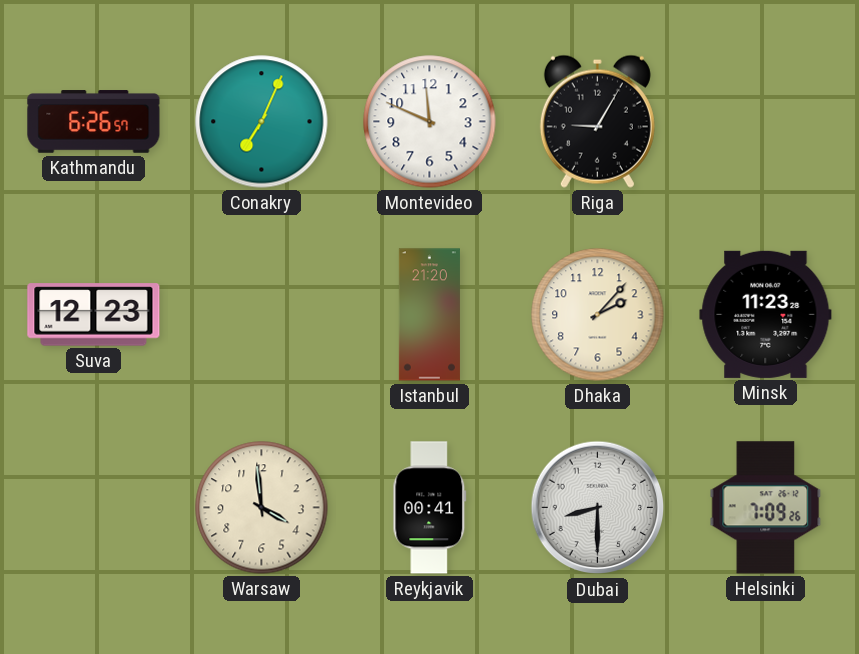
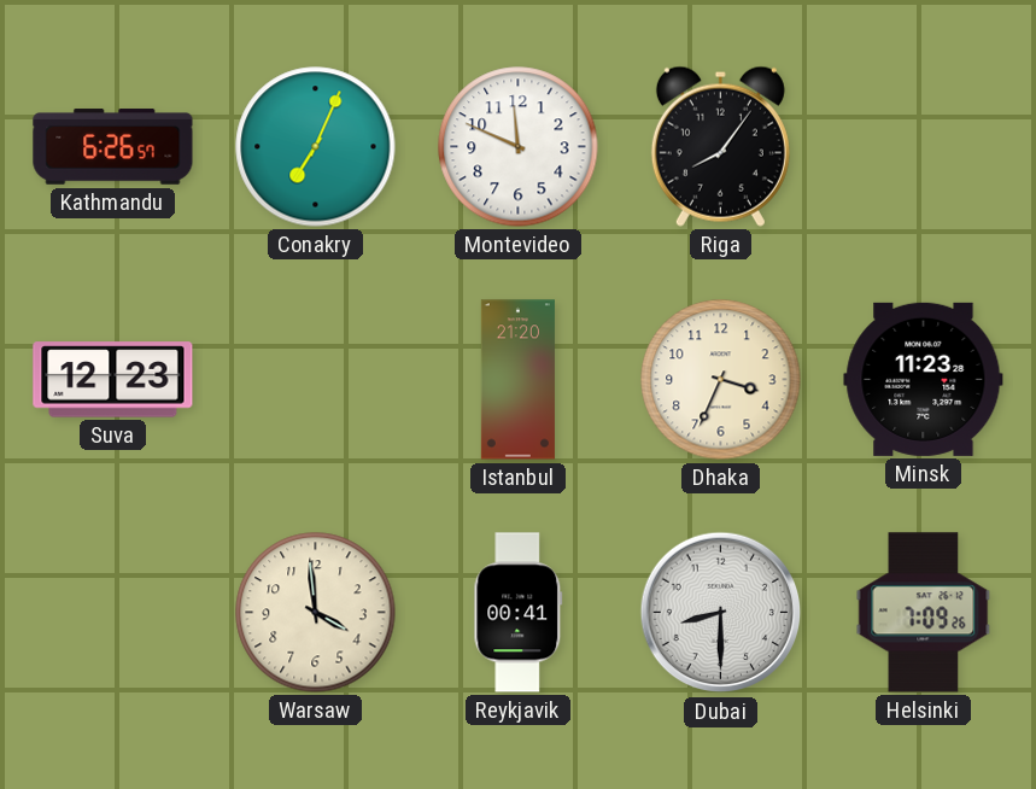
Riga: 9:05 -> 8:06 (720, 146)
Dhaka: 2:07 -> 3:34 (721, 380)
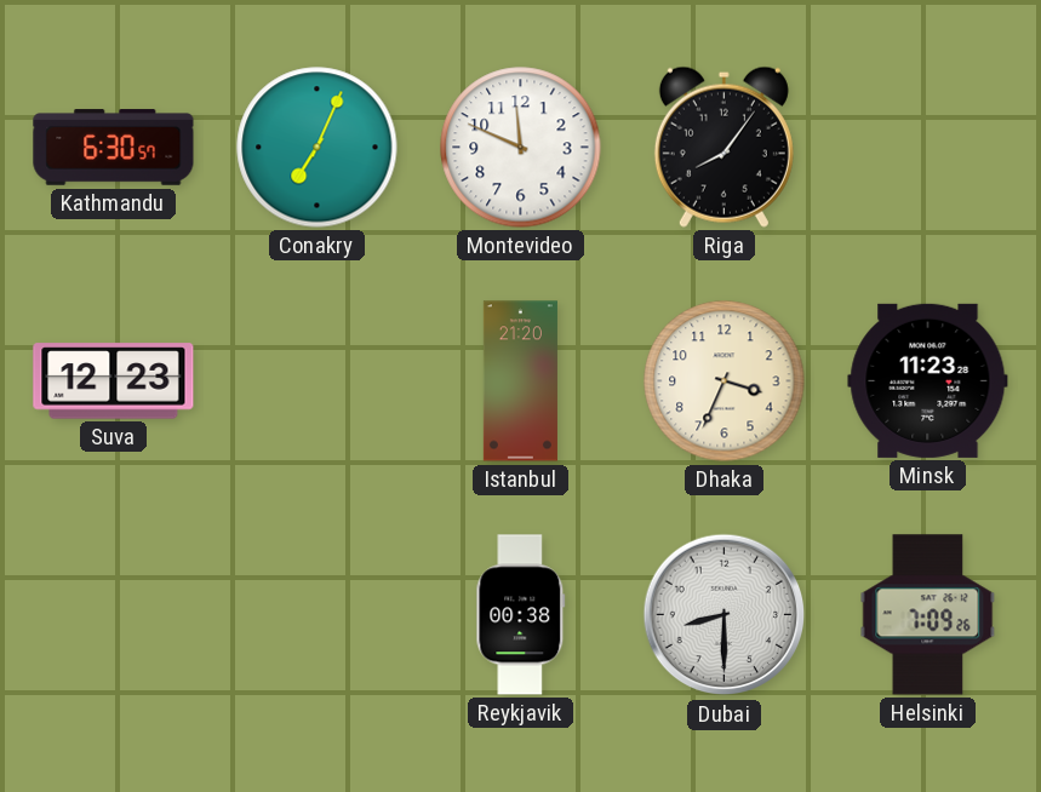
Kathmandu: 6:26 -> 6:30 (114, 148)
Warsaw: 3:59 -> none (316, 613)
Reykjavik: 00:41 -> 00:38 (521, 615)
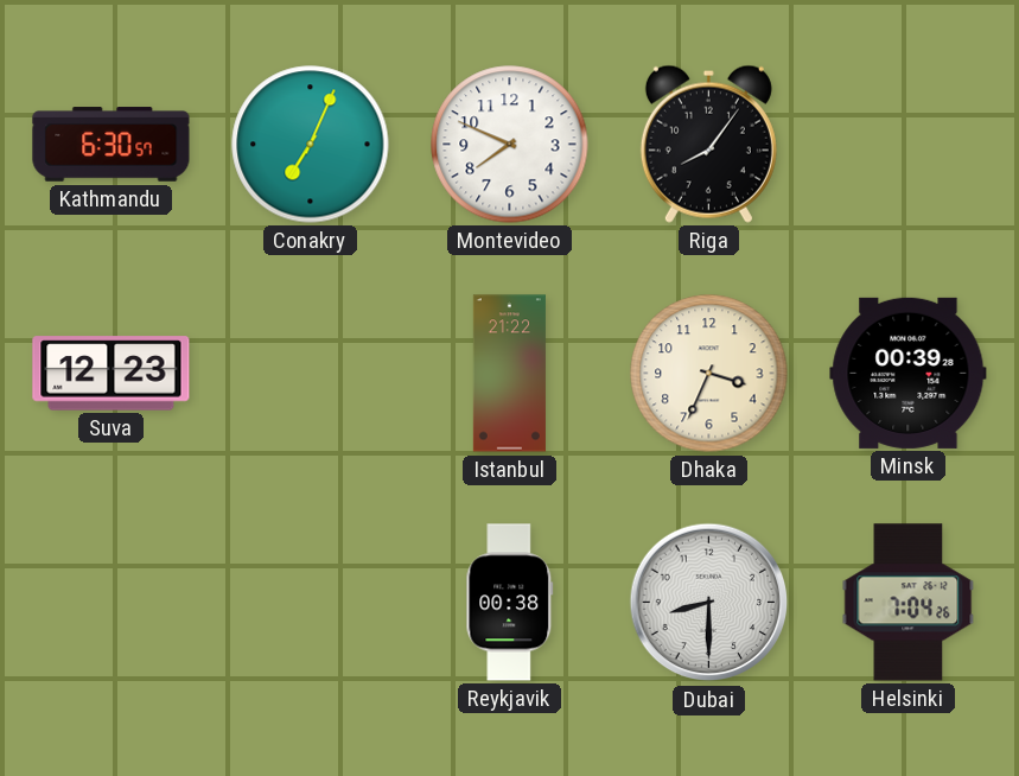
Montevideo: 11:49 -> 7:49 (510, 145)
Istanbul: 21:20 -> 21:22 (509, 374)
Minsk: 11:23 -> 00:39 (909, 373)
Helsinki: 7:09 -> 7:04 (909, 603)
